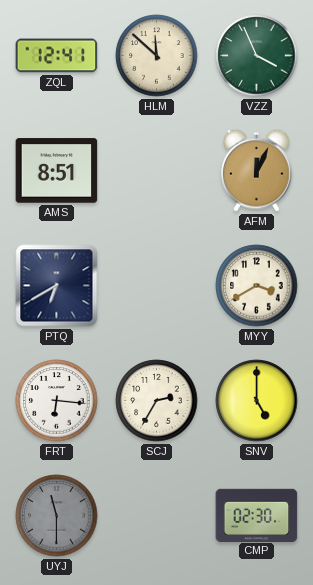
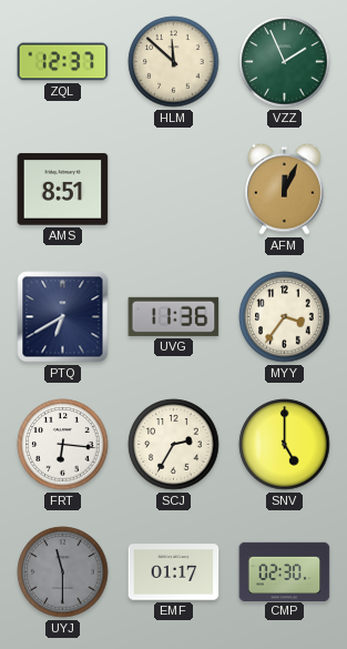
ZQL: 12:41 -> 12:37 (63, 62)
VZZ: 3:56 -> 1:56 (285, 62)
UVG: none -> 11:36 (174, 316)
MYY: 3:40 -> 3:36 (285, 317)
EMF: none -> 01:17 (174, 572)
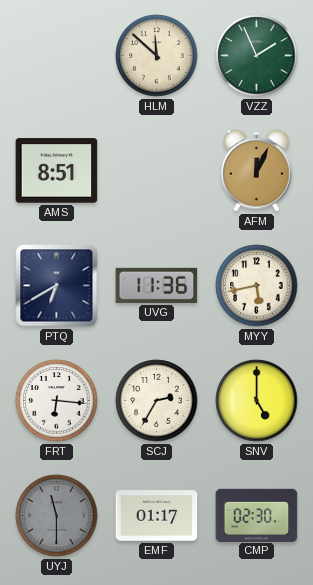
ZQL: 12:37 -> none (63, 62)
MYY: 3:36 -> 5:43 (257, 286)
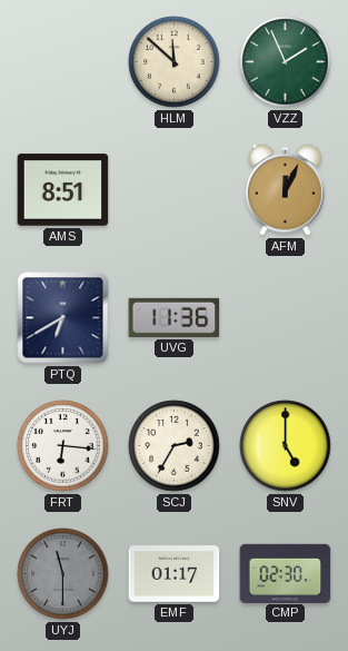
MYY: 5:43 -> none (257, 286)
